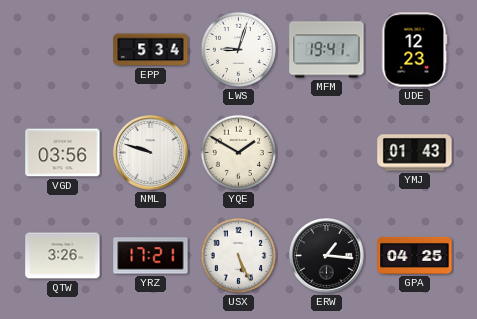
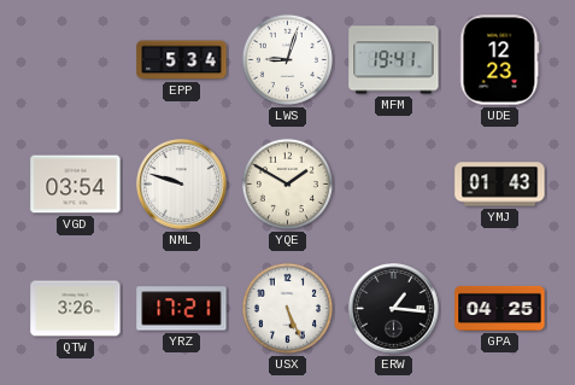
VGD: 03:56 -> 03:54 (76, 185)
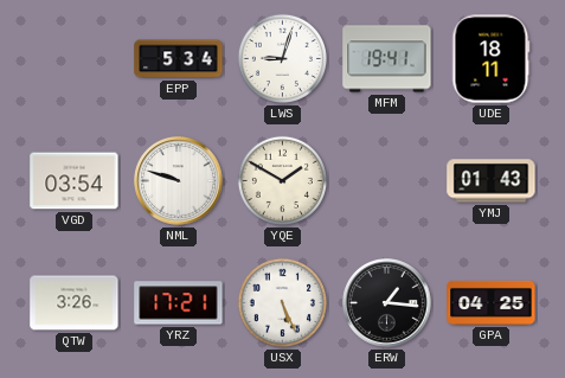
UDE: 12:23 -> 18:11 (492, 59)
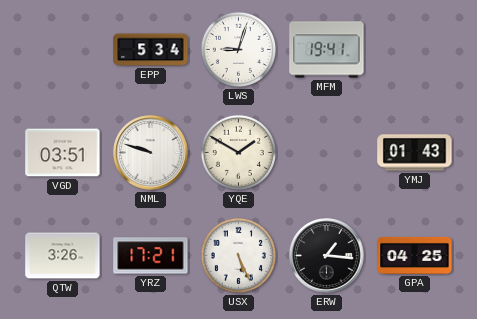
UDE: 18:11 -> none (492, 59)
VGD: 03:54 -> 03:51 (63, 153)
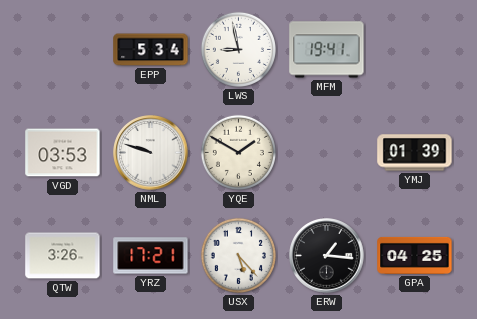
LWS: 9:03 -> 8:58 (238, 49)
VGD: 03:51 -> 03:53 (63, 153)
YMJ: 01:43 -> 01:39 (415, 153)
USX: 5:26 -> 5:23 (238, 255)
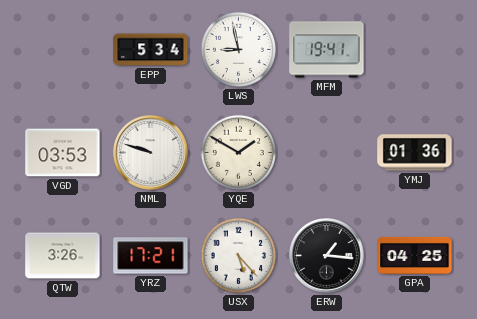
YMJ: 01:39 -> 01:36 (415, 153)
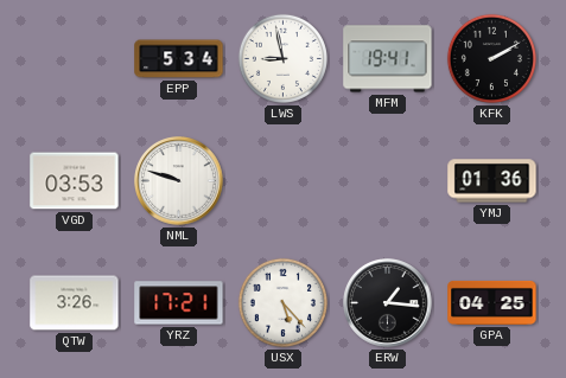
KFK: none -> 2:10 (491, 58)
YQE: 1:50 -> none (238, 152)
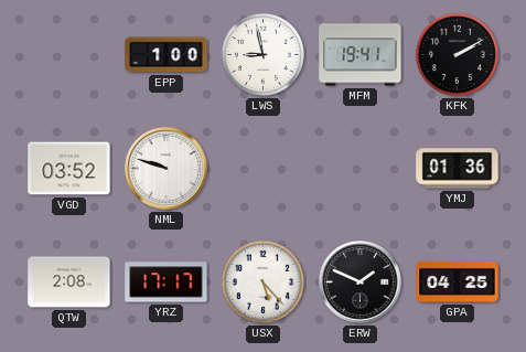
EPP: 5:34 -> 1:00 (167, 55)
VGD: 03:53 -> 03:52 (69, 169)
QTW: 3:26 -> 2:08 (69, 282)
YRZ: 17:21 -> 17:17 (167, 282)
ERW: 1:16 -> 1:49 (361, 282)
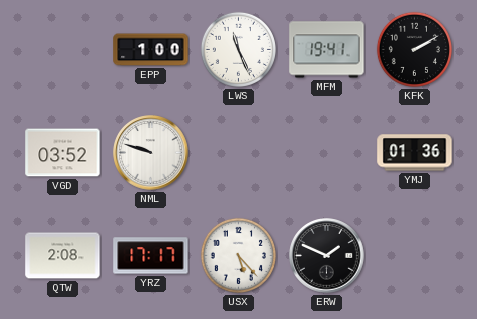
LWS: 8:58 -> 11:26 (238, 49)
GPA: 04:25 -> none (458, 281)
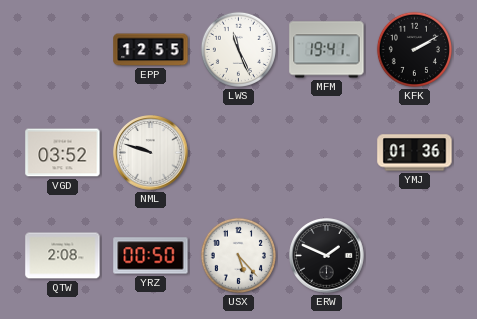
EPP: 1:00 -> 12:55 (151, 50)
YRZ: 17:17 -> 00:50 (151, 256)
